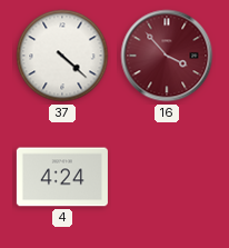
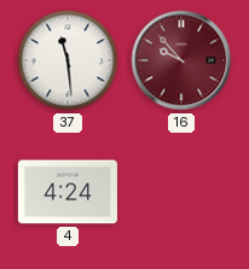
37: 4:22 -> 11:29 (68, 60)
16: 3:53 -> 9:53 (181, 60)
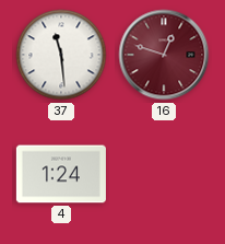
16: 9:53 -> 12:48 (164, 55)
4: 4:24 -> 1:24 (61, 174)
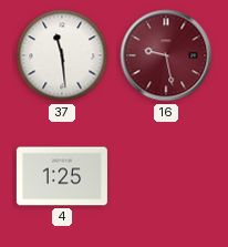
16: 12:48 -> 9:28 (166, 55)
4: 1:24 -> 1:25 (62, 176)
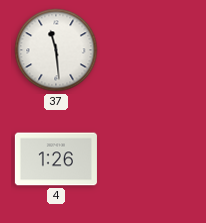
16: 9:28 -> none (166, 55)
4: 1:25 -> 1:26 (56, 159)
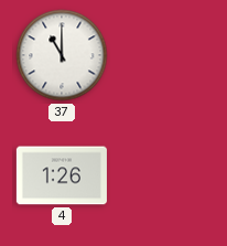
37: 11:29 -> 11:00 (62, 55)
